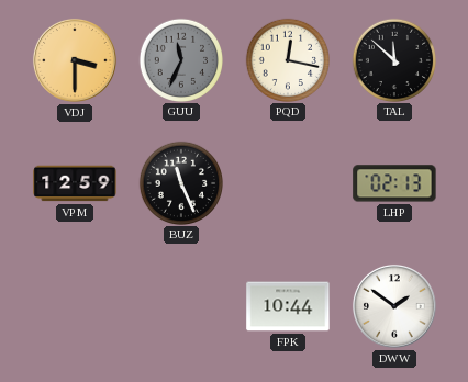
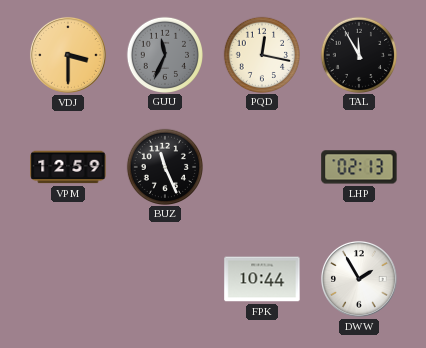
TAL: 11:52 -> 11:55 (358, 54)
DWW: 1:51 -> 1:55 (359, 279)
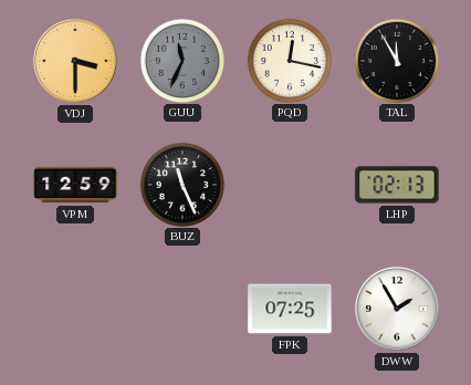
FPK: 10:44 -> 07:25 (290, 309)
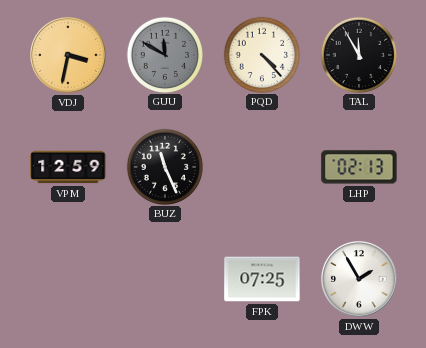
VDJ: 3:30 -> 3:32 (68, 55)
GUU: 11:34 -> 11:50 (164, 54)
PQD: 12:17 -> 4:23 (261, 54)
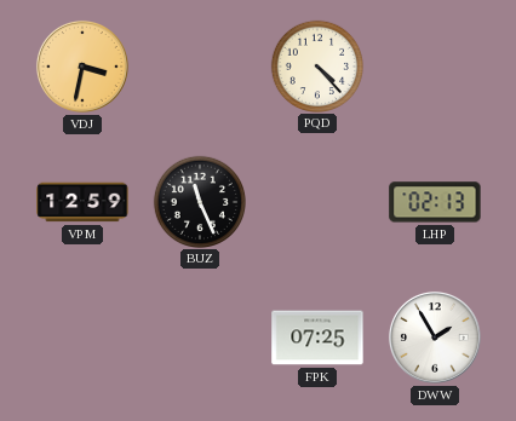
GUU: 11:50 -> none (164, 54)
TAL: 11:55 -> none (358, 54)
